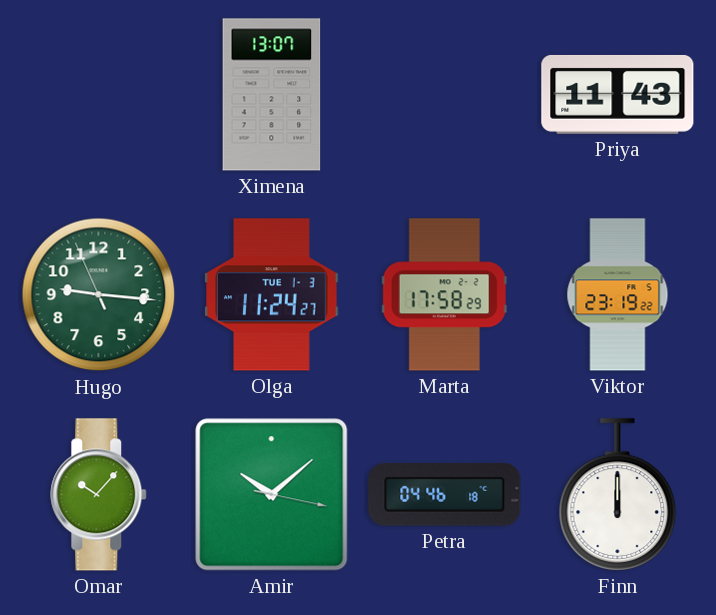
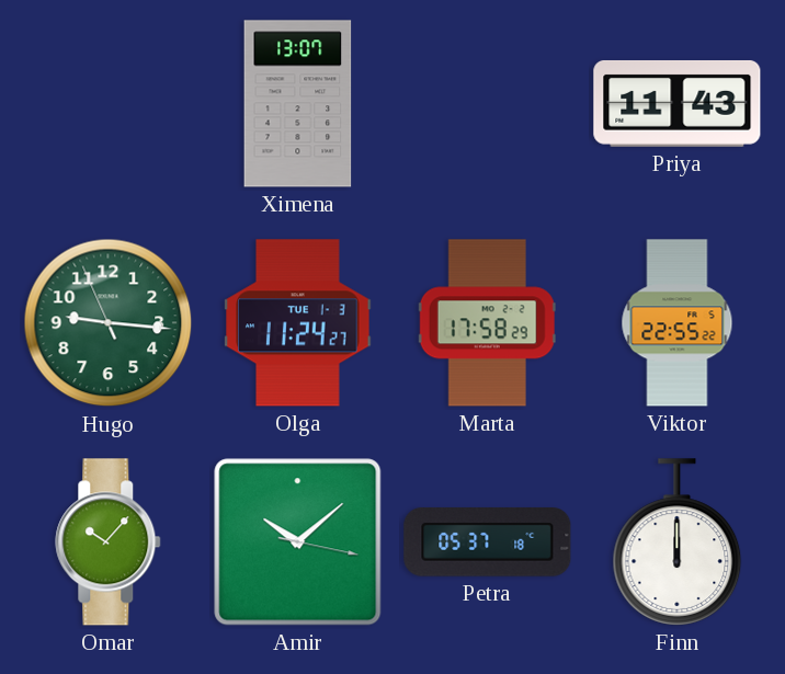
Viktor: 23:19 -> 22:55 (678, 323)
Petra: 04:46 -> 05:37 (488, 542)
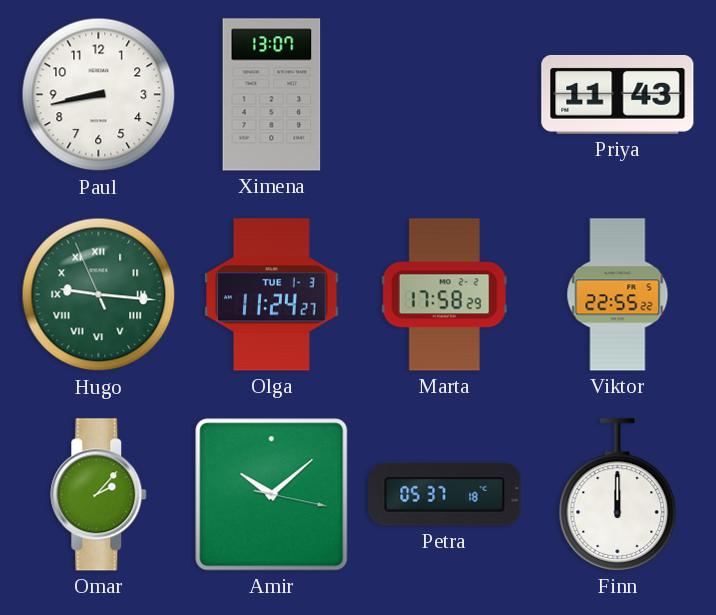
Paul: none -> 8:43 (99, 95)
Hugo numerals: Arabic -> Roman (99, 295)
Omar: 10:07 -> 2:07 (99, 495)
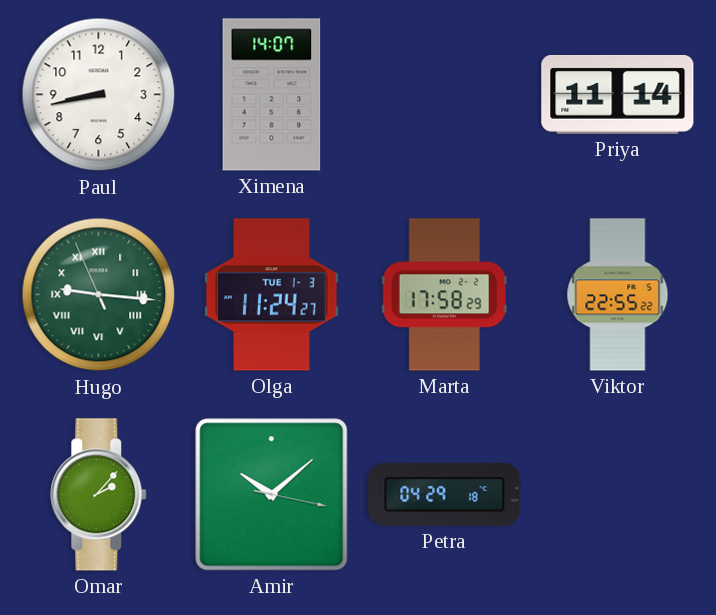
Ximena: 13:07 -> 14:07 (272, 95)
Priya: 11:43 -> 11:14 (618, 94)
Petra: 05:37 -> 04:29 (445, 495)
Finn: 12:00 -> none (618, 495)
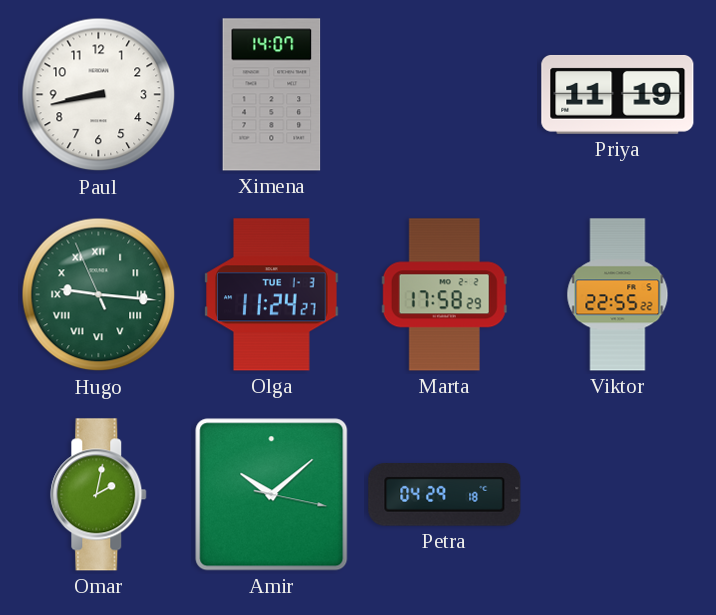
Priya: 11:14 -> 11:19 (618, 94)
Omar: 2:07 -> 2:02 (99, 495)
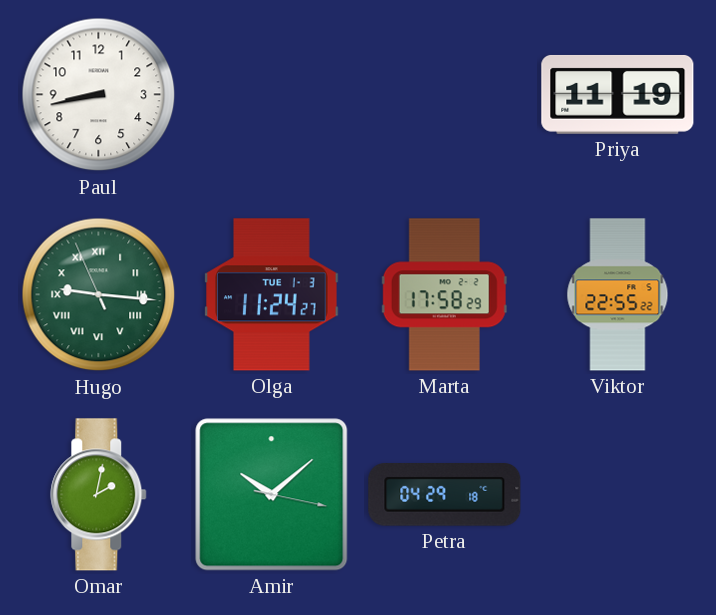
Ximena: 14:07 -> none (272, 95)
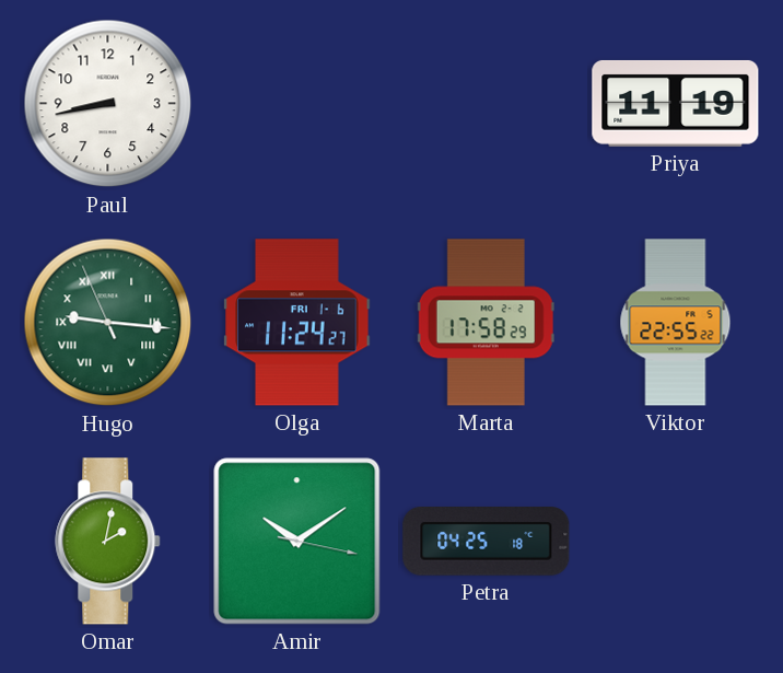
Olga date: TUE 1-3 -> FRI 1-6 (297, 323)
Amir: 10:08 -> 10:09 (297, 542)
Petra: 04:29 -> 04:25 (487, 542)
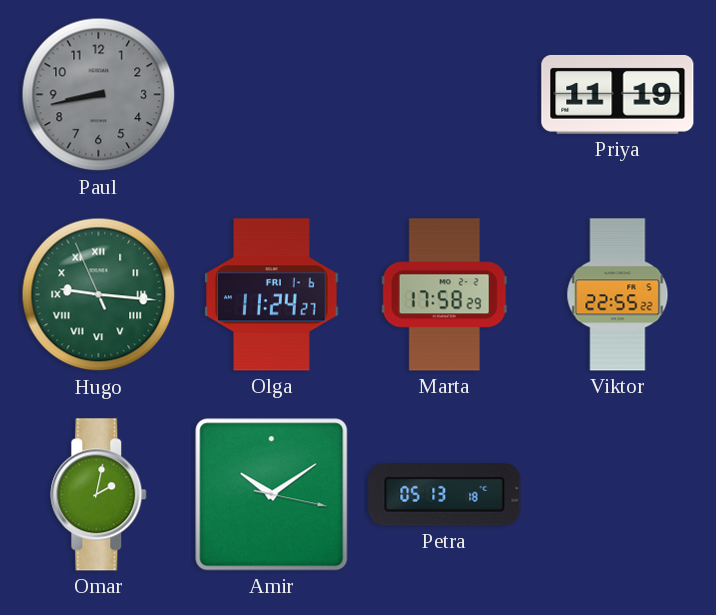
Paul dial: white -> grey (99, 95)
Petra: 04:25 -> 05:13 (445, 495)
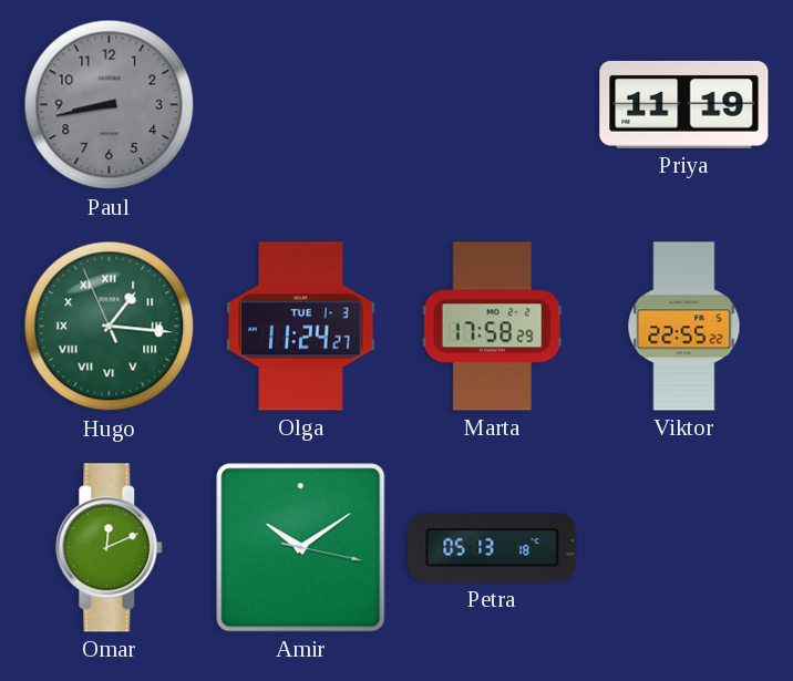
Hugo: 9:15 -> 1:15 (110, 327)
Olga date: FRI 1-6 -> TUE 1-3 (301, 327)
Omar: 2:02 -> 12:11 (110, 548)
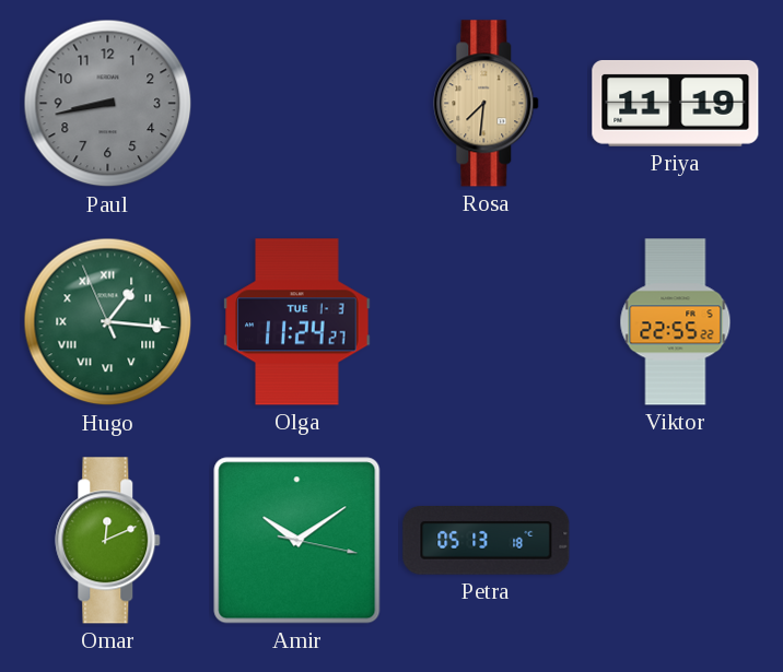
Rosa: none -> 7:31 (487, 104)
Marta: 17:58 -> none (492, 327)
